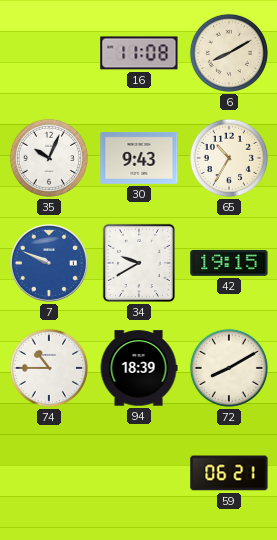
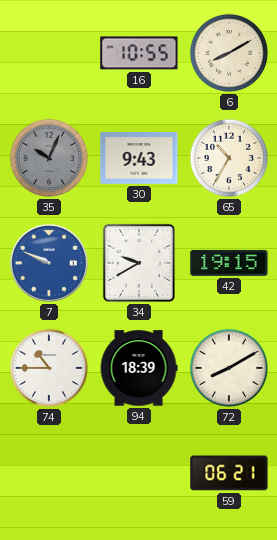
16: 11:08 -> 10:55 (139, 53)
35 dial: white -> grey (49, 158)
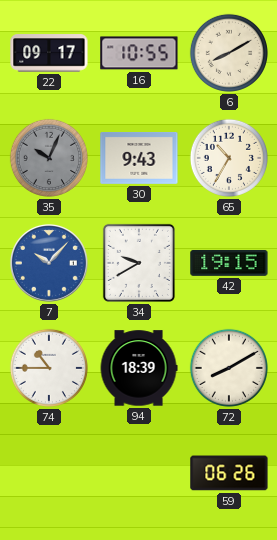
22: none -> 09:17 (49, 53)
7: 9:49 -> 10:07 (49, 263)
59: 06:21 -> 06:26 (229, 473)
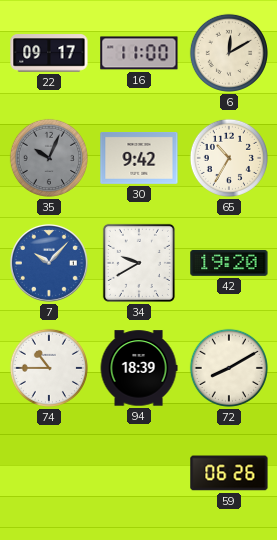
16: 10:55 -> 11:00 (139, 53)
6: 8:10 -> 12:10 (229, 53)
30: 9:43 -> 9:42 (139, 159)
42: 19:15 -> 19:20 (229, 263)
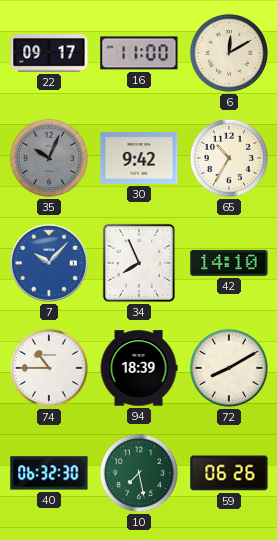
34: 9:40 -> 7:56 (139, 263)
42: 19:20 -> 14:10 (229, 263)
40: none -> 06:32 (49, 473)
10: none -> 7:28 (139, 473)
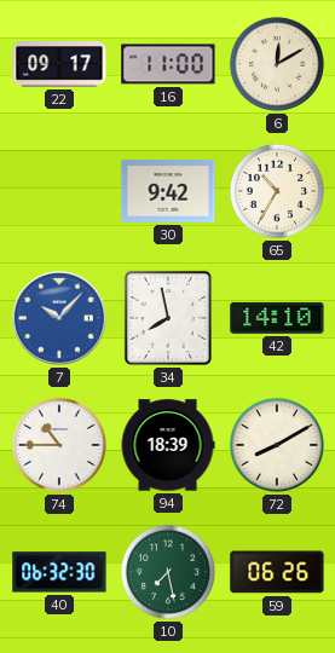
35: 10:04 -> none (49, 158)
34: 7:56 -> 7:58 (168, 318)
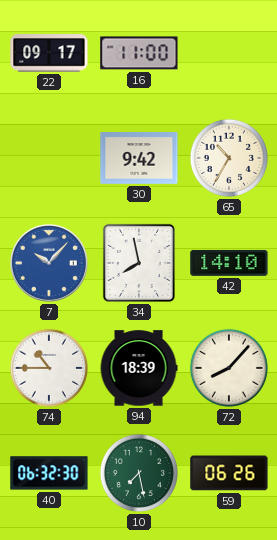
6: 12:10 -> none (277, 64)
72: 8:10 -> 8:07 (229, 368)
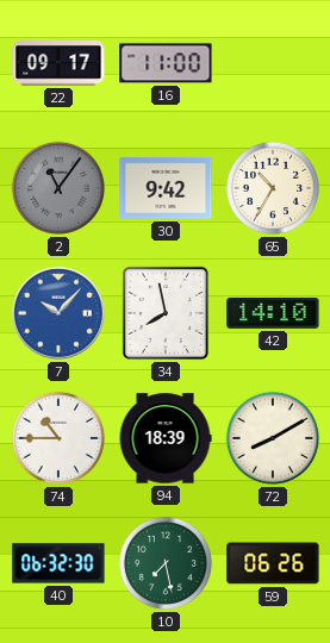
2: none -> 11:06 (58, 188)
72: 8:07 -> 8:10 (273, 438)
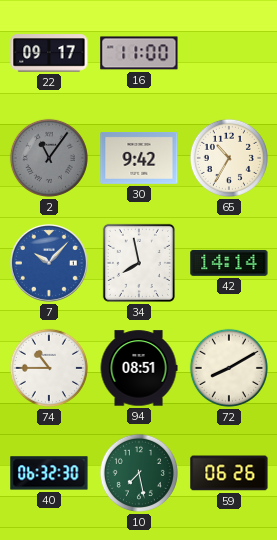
42: 14:10 -> 14:14 (229, 263)
94: 18:39 -> 08:51 (139, 368)
